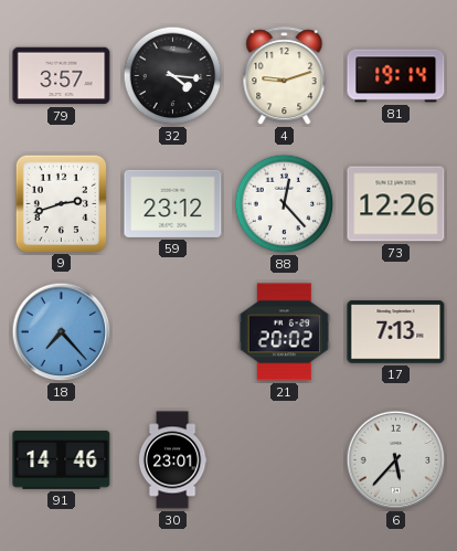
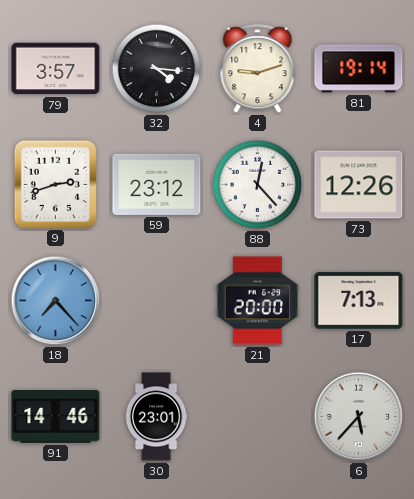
21: 20:02 -> 20:00 (258, 301)
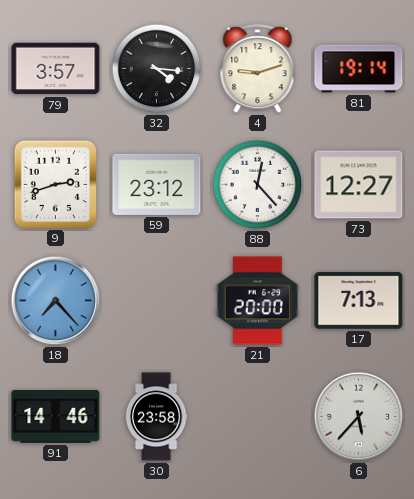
73: 12:26 -> 12:27 (359, 185)
30: 23:01 -> 23:58 (156, 417)
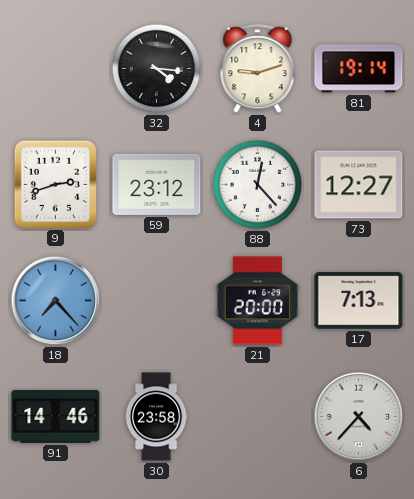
79: 3:57 -> none (56, 69)
6: 5:37 -> 4:37 (359, 417)
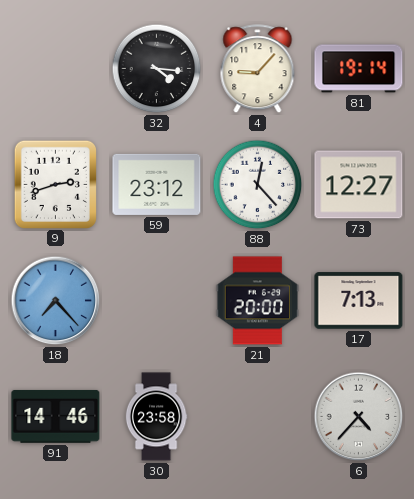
4: 9:12 -> 9:07 (258, 69)
